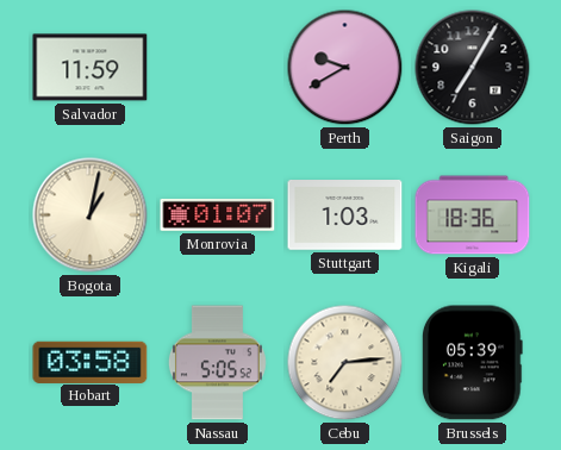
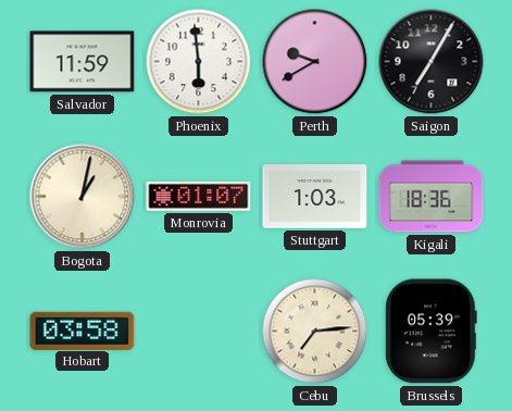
Phoenix: none -> 5:59 (199, 62)
Nassau: 5:05 -> none (217, 363)
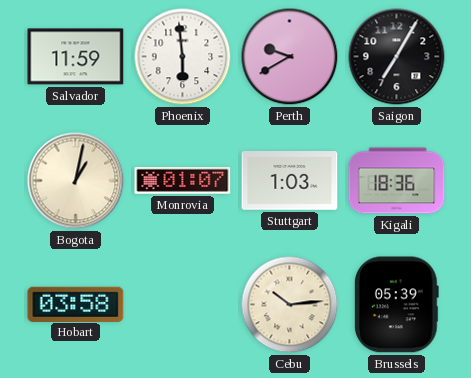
Cebu: 7:14 -> 10:14 (290, 305)
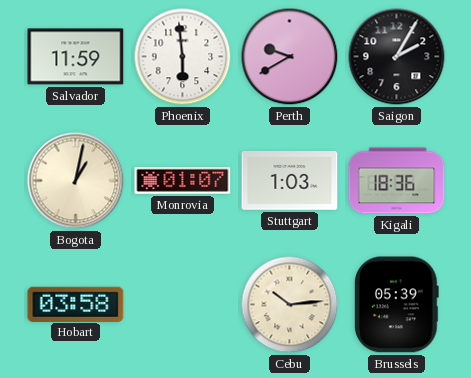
Saigon: 7:05 -> 2:05 (397, 57)
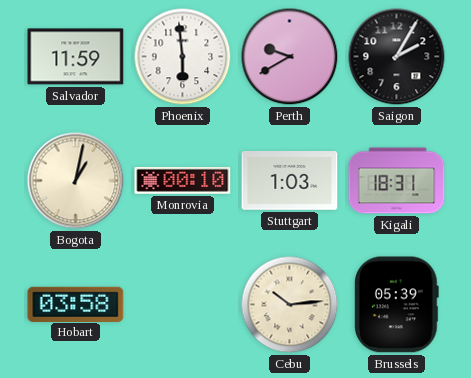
Monrovia: 01:07 -> 00:10 (183, 180)
Kigali: 18:36 -> 18:31 (397, 181)
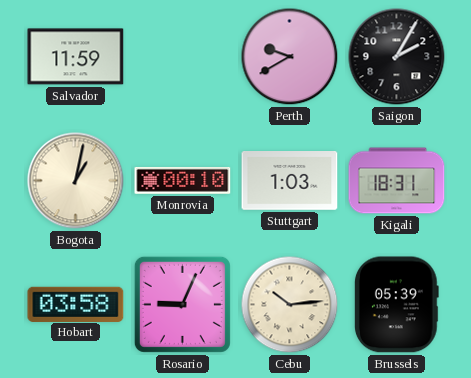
Phoenix: 5:59 -> none (183, 57)
Rosario: none -> 9:04 (182, 304)
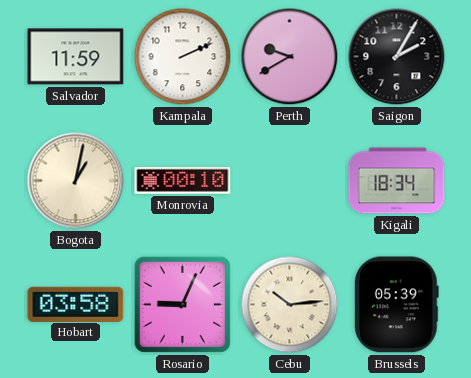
Kampala: none -> 2:11 (183, 57)
Stuttgart: 1:03 -> none (290, 181)
Kigali: 18:31 -> 18:34 (397, 181)
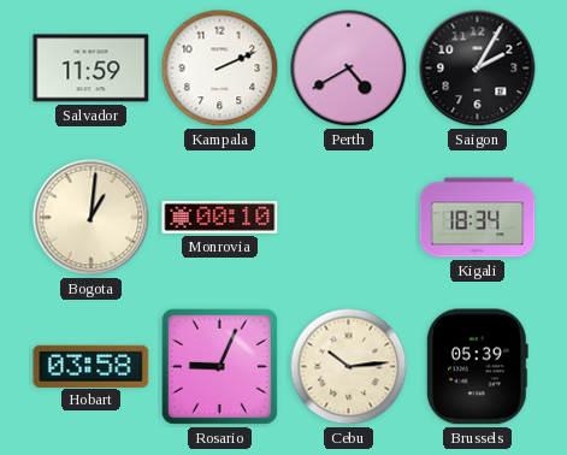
Perth: 9:40 -> 4:40 (349, 69)
Bogota: 1:02 -> 1:01 (91, 218)
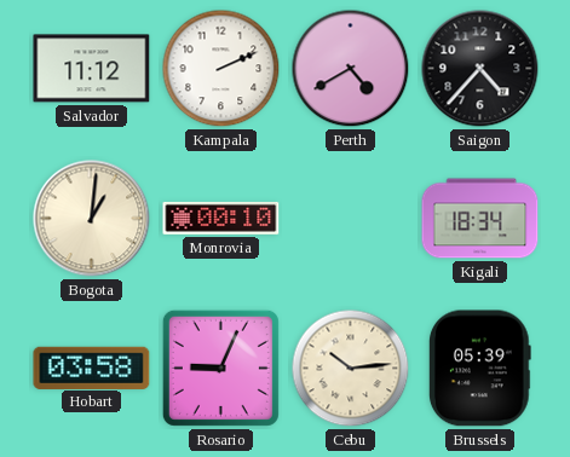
Salvador: 11:59 -> 11:12 (92, 69)
Saigon: 2:05 -> 4:37 (480, 69)
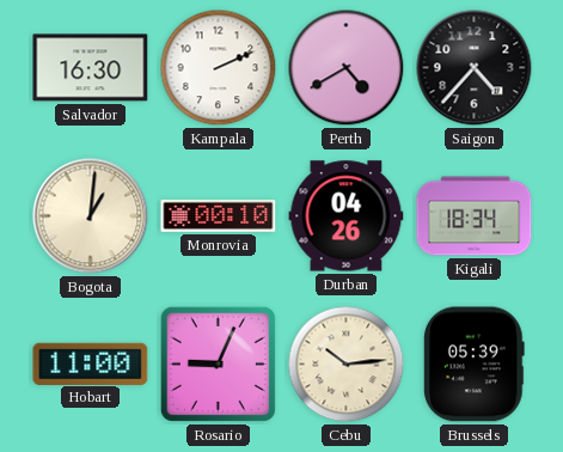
Salvador: 11:12 -> 16:30 (91, 68)
Durban: none -> 04:26 (347, 216)
Hobart: 03:58 -> 11:00 (91, 364)
